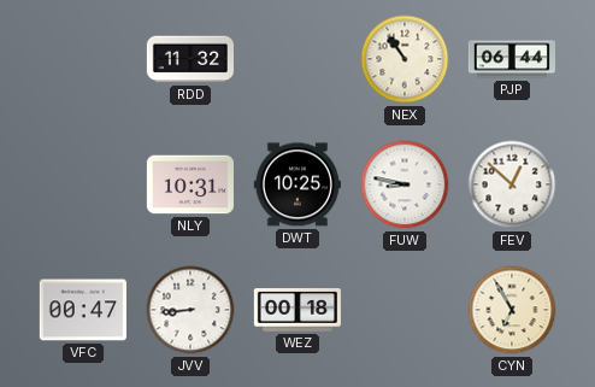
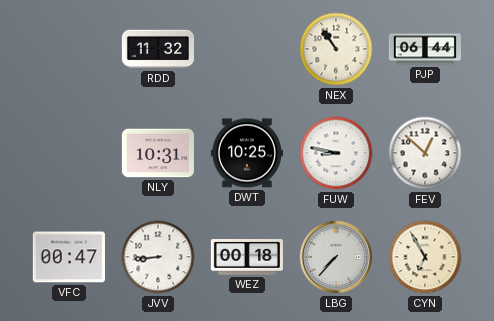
LBG: none -> 7:37 (336, 257)
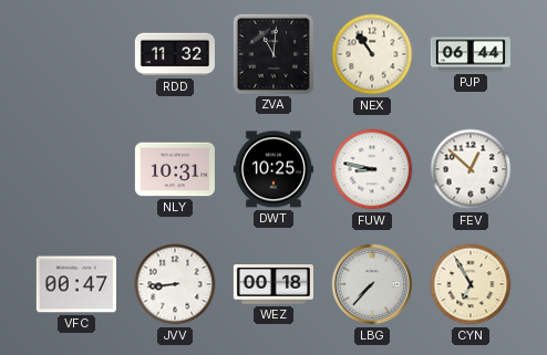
ZVA: none -> 11:01 (273, 54)
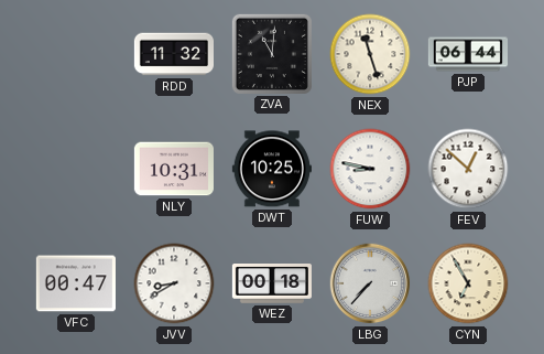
NEX: 10:54 -> 11:27 (370, 54)
JVV: 8:44 -> 8:40 (174, 283)
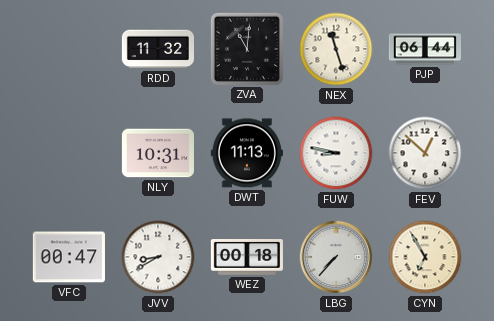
DWT: 10:25 -> 11:13 (247, 153)
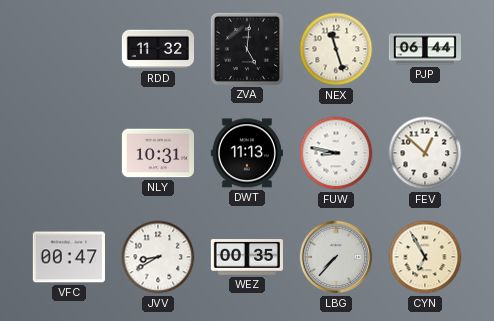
ZVA: 11:01 -> 5:01 (247, 49)
WEZ: 00:18 -> 00:35 (246, 258)
